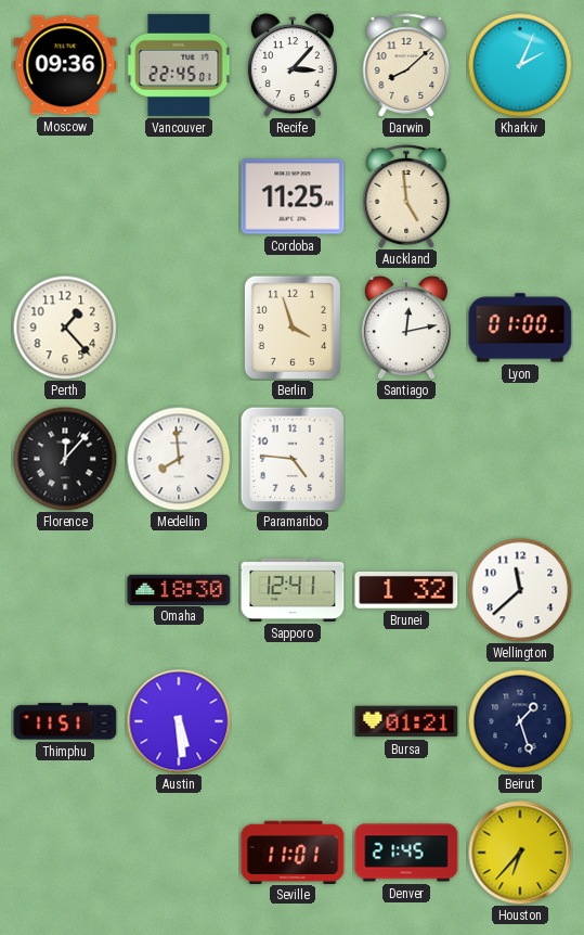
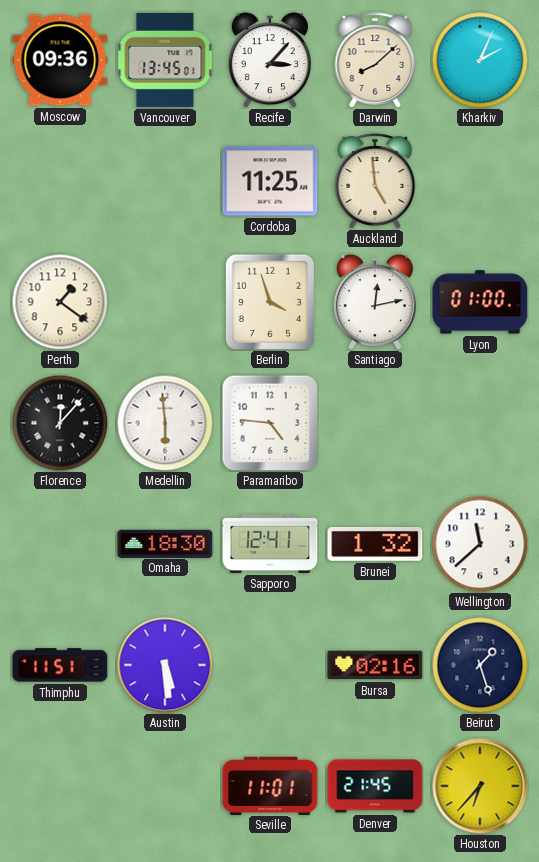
Vancouver: 22:45 -> 13:45 (165, 60)
Perth: 1:23 -> 1:21 (60, 302)
Medellin: 7:59 -> 5:59 (165, 423)
Bursa: 01:21 -> 02:16 (375, 665)
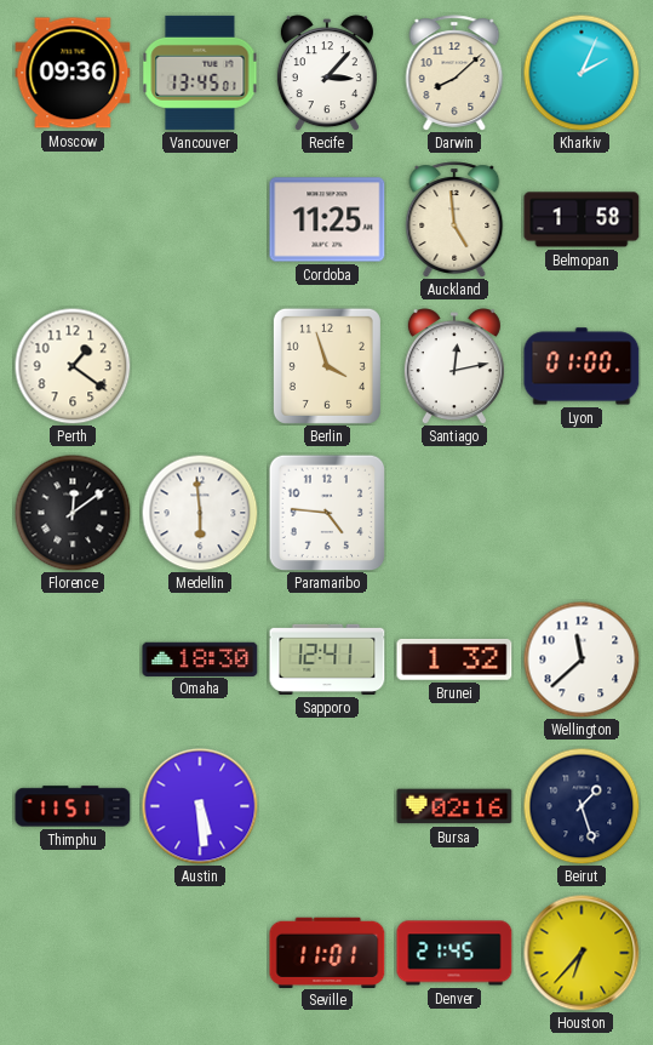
Belmopan: none -> 1:58 (582, 219)
Florence: 12:07 -> 12:09 (73, 513)
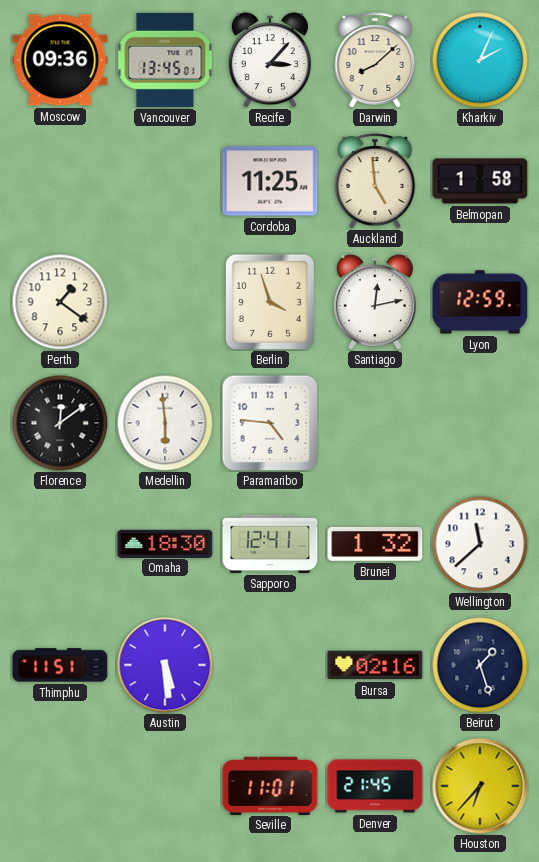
Lyon: 01:00 -> 12:59 (480, 302)
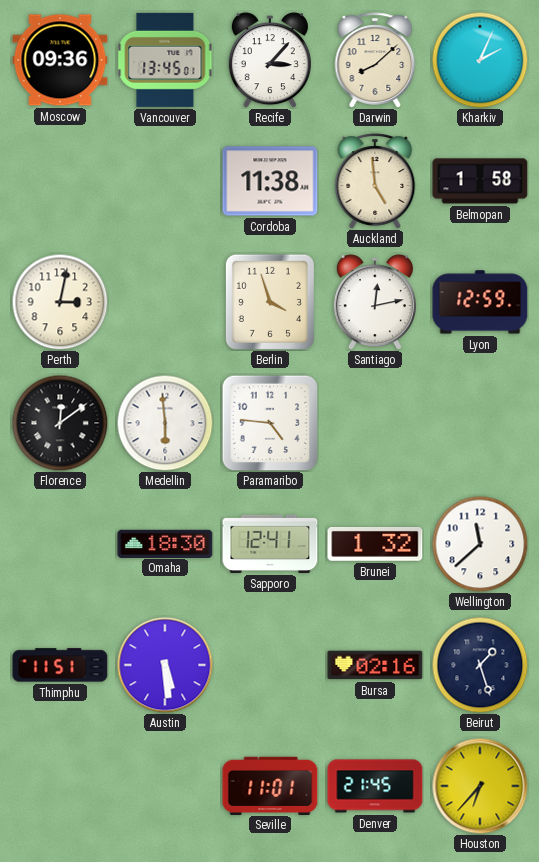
Cordoba: 11:25 -> 11:38 (270, 181)
Perth: 1:21 -> 3:02 (60, 302)
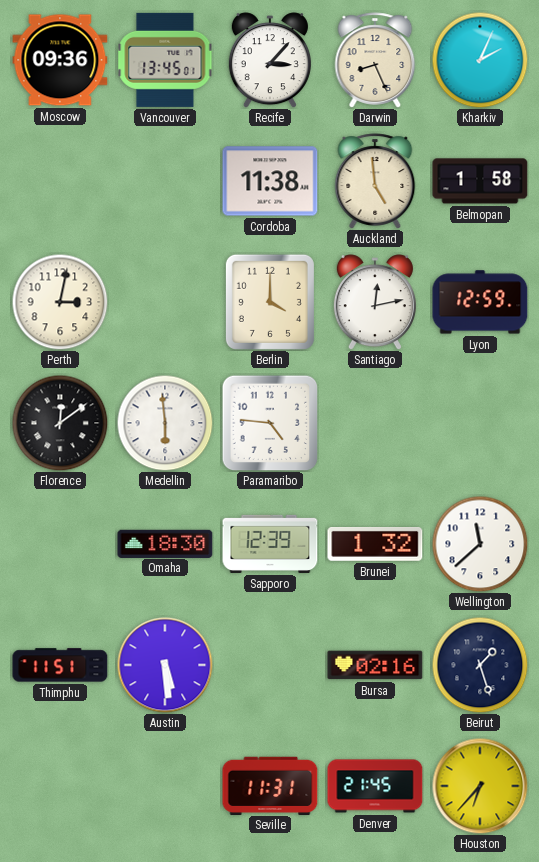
Darwin: 8:08 -> 8:26 (375, 60)
Berlin: 3:57 -> 4:00 (270, 302)
Sapporo: 12:41 -> 12:39 (270, 544)
Seville: 11:01 -> 11:31 (270, 785)
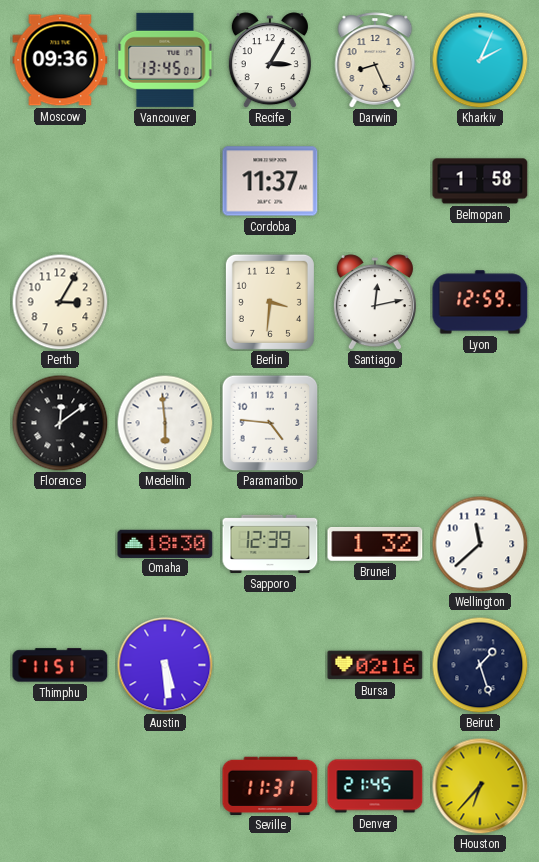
Recife: 3:07 -> 3:05 (270, 60)
Cordoba: 11:38 -> 11:37 (270, 181)
Auckland: 4:59 -> none (375, 181)
Perth: 3:02 -> 3:05 (60, 302)
Berlin: 4:00 -> 3:31 (270, 302)
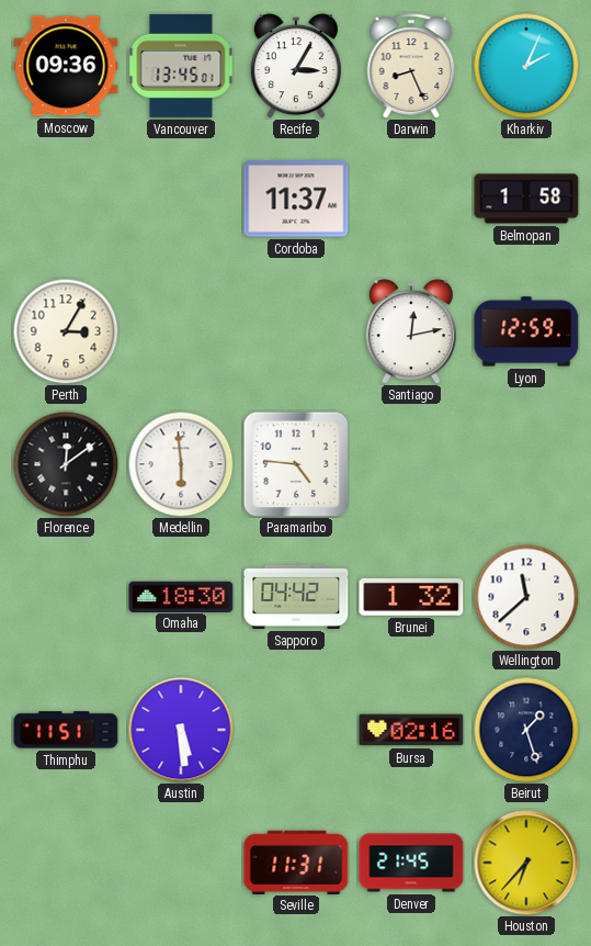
Berlin: 3:31 -> none (270, 302)
Sapporo: 12:39 -> 04:42 (296, 597)
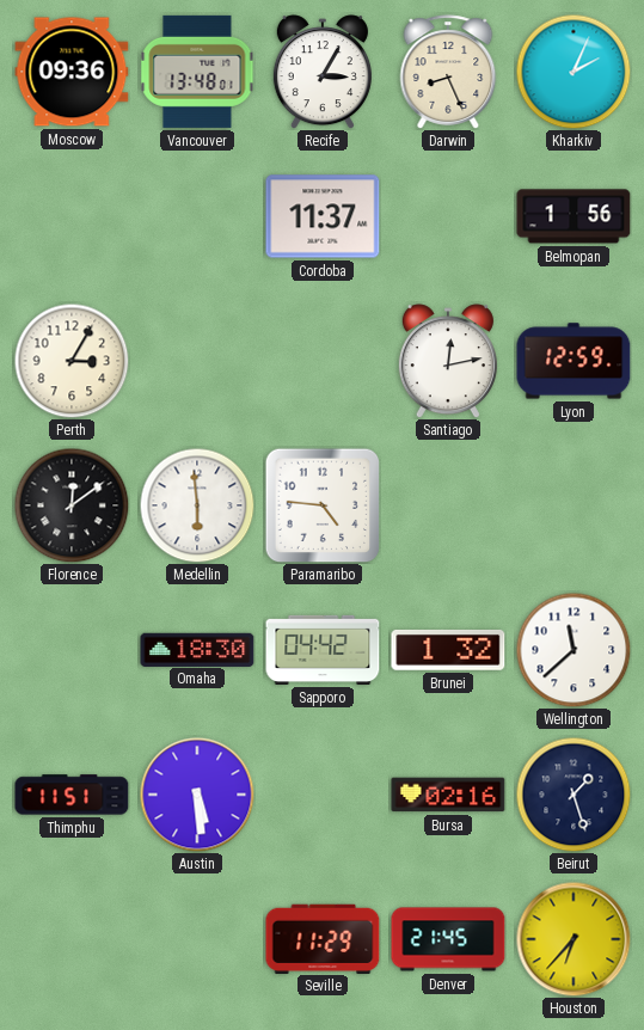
Vancouver: 13:45 -> 13:48 (197, 72)
Belmopan: 1:58 -> 1:56 (574, 216)
Seville: 11:31 -> 11:29 (323, 938)
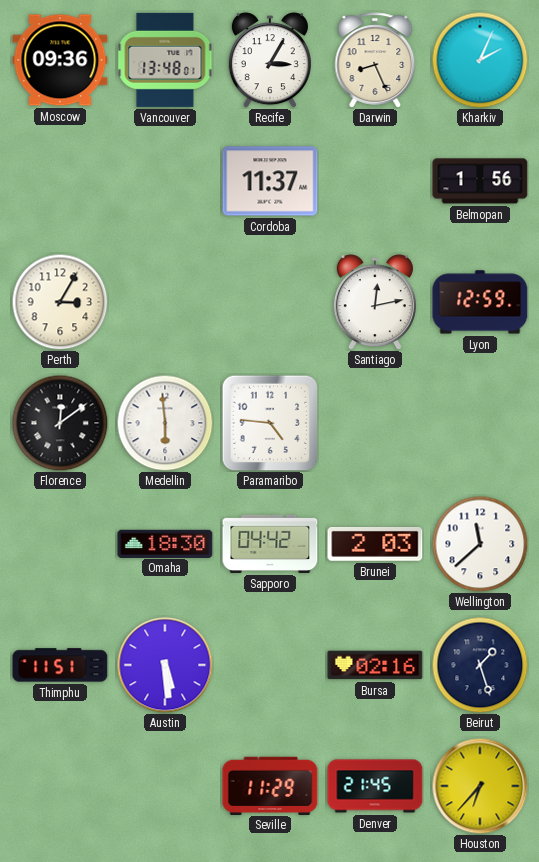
Brunei: 1:32 -> 2:03 (375, 544)
